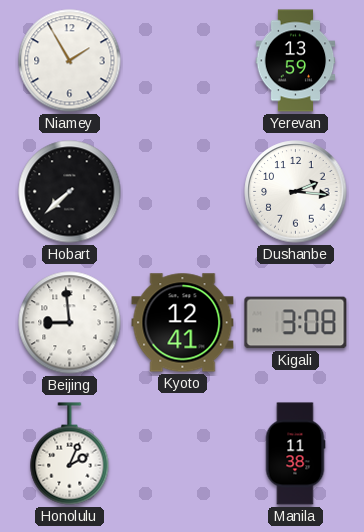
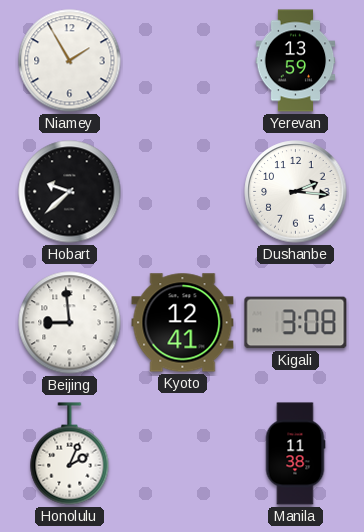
Hobart: 7:38 -> 9:38 (70, 192)
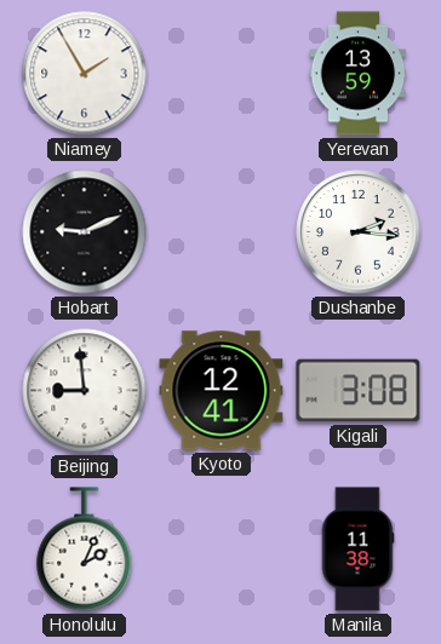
Hobart: 9:38 -> 9:11 (85, 232)
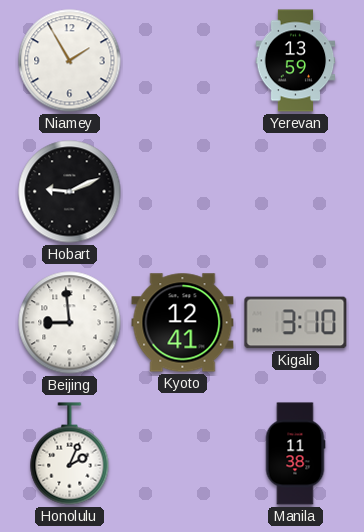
Dushanbe: 2:16 -> none (359, 232)
Kigali: 3:08 -> 3:10 (296, 323)
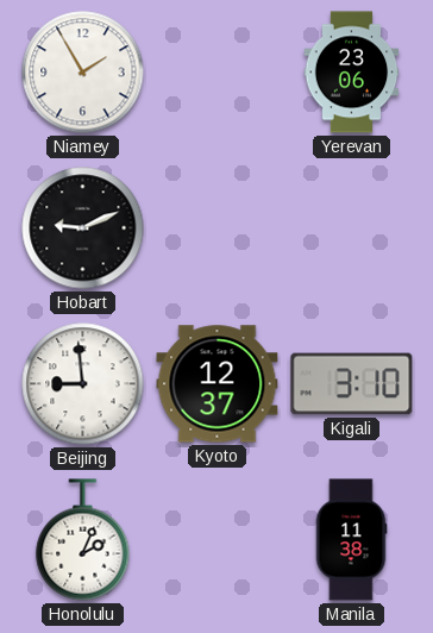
Yerevan: 13:59 -> 23:06 (352, 73)
Kyoto: 12:41 -> 12:37 (218, 384)
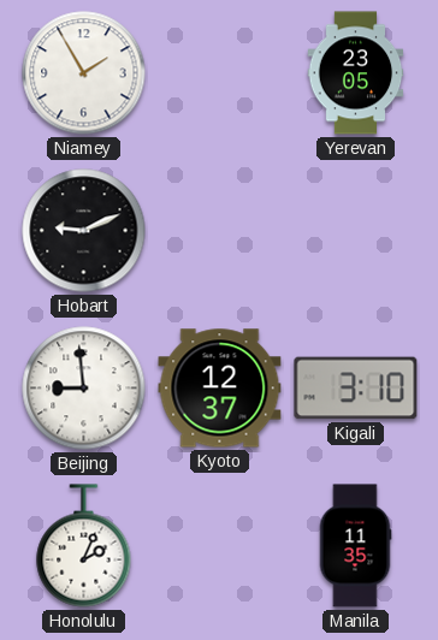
Yerevan: 23:06 -> 23:05 (356, 73)
Manila: 11:38 -> 11:35 (355, 546)
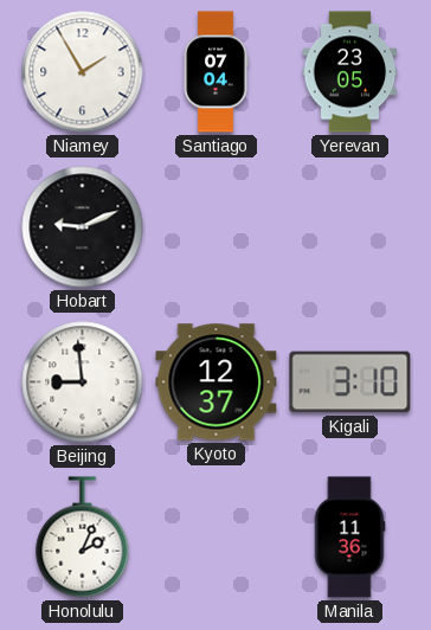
Santiago: none -> 07:04 (215, 72)
Manila: 11:35 -> 11:36 (349, 538)
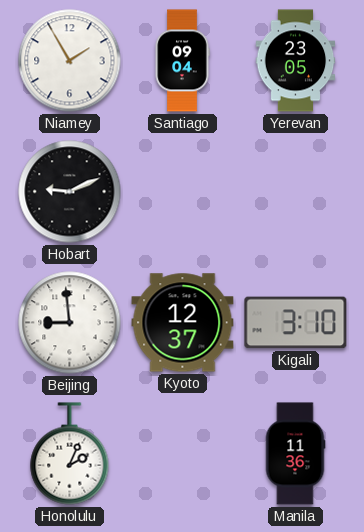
Santiago: 07:04 -> 09:04 (182, 61)
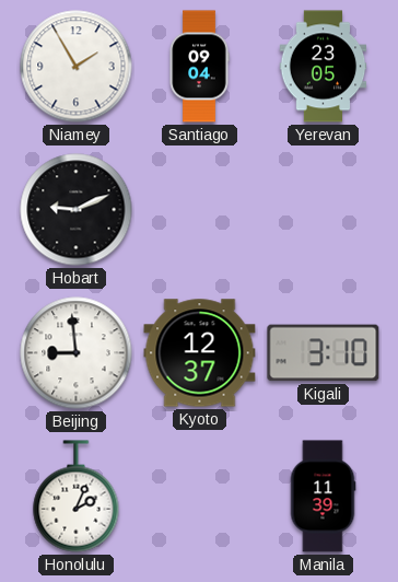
Manila: 11:36 -> 11:39 (323, 497)
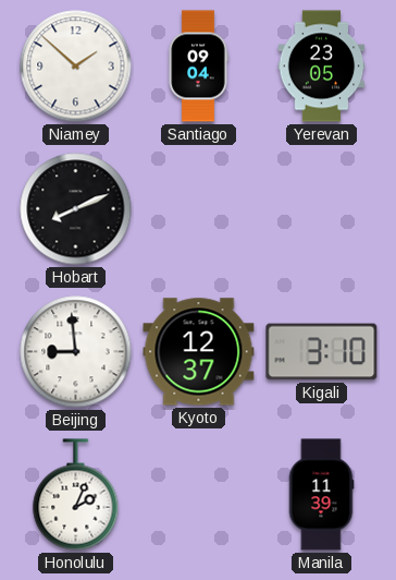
Niamey: 1:55 -> 1:52 (76, 67)
Hobart: 9:11 -> 8:11 (76, 209)
